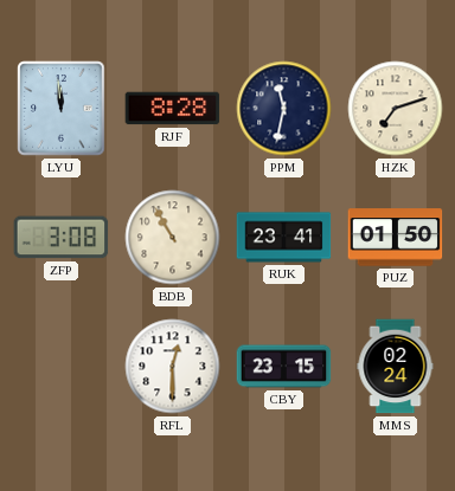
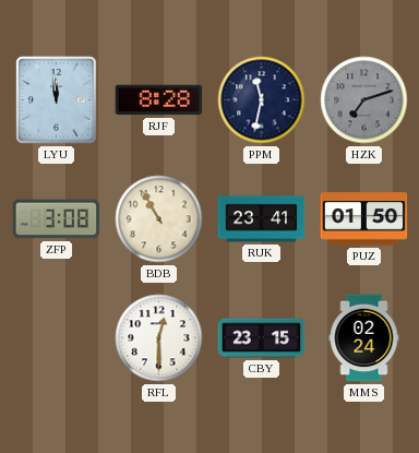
HZK dial: cream -> grey (364, 100)
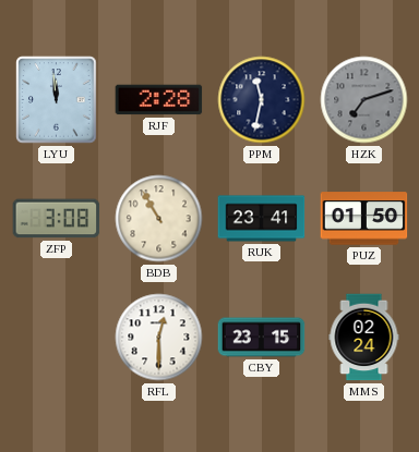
RJF: 8:28 -> 2:28 (159, 100)
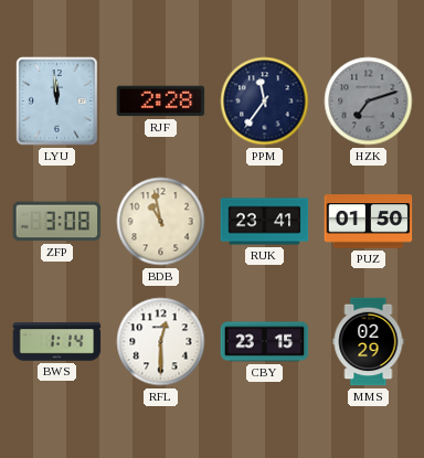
PPM: 11:32 -> 11:36 (265, 102)
BDB: 10:55 -> 10:58 (161, 222)
BWS: none -> 1:14 (57, 342)
MMS: 02:24 -> 02:29 (369, 342)
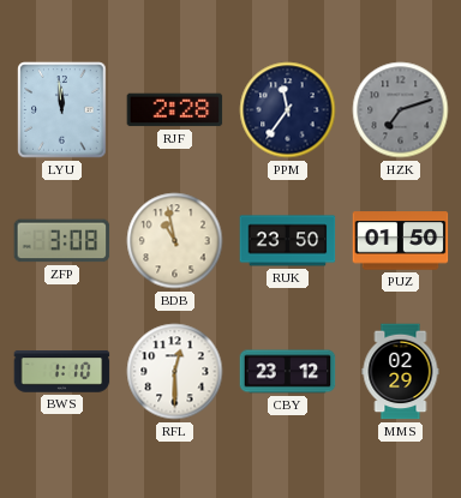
RUK: 23:41 -> 23:50 (288, 241)
BWS: 1:14 -> 1:10 (62, 372)
CBY: 23:15 -> 23:12 (288, 372)
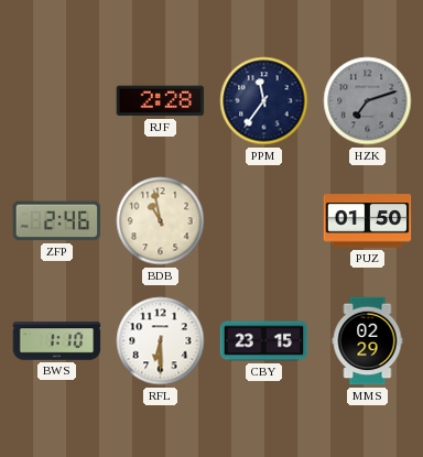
LYU: 11:59 -> none (62, 110)
ZFP: 3:08 -> 2:46 (57, 221)
RUK: 23:50 -> none (288, 241)
RFL: 12:30 -> 6:30 (161, 341)
CBY: 23:12 -> 23:15 (264, 341)
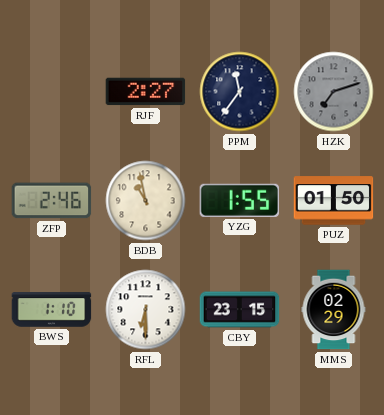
RJF: 2:28 -> 2:27 (146, 92)
YZG: none -> 1:55 (240, 200)
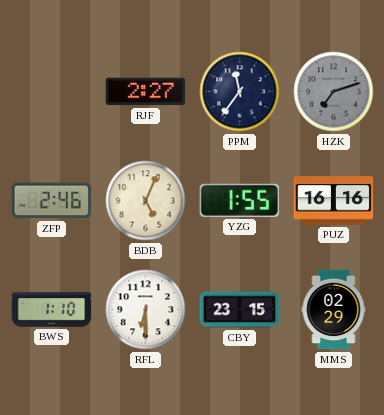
BDB: 10:58 -> 5:04 (146, 201)
PUZ: 01:50 -> 16:16 (334, 201)
